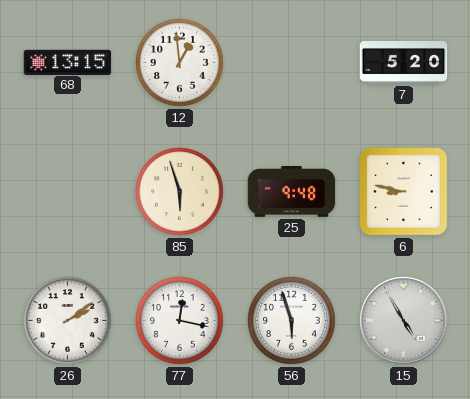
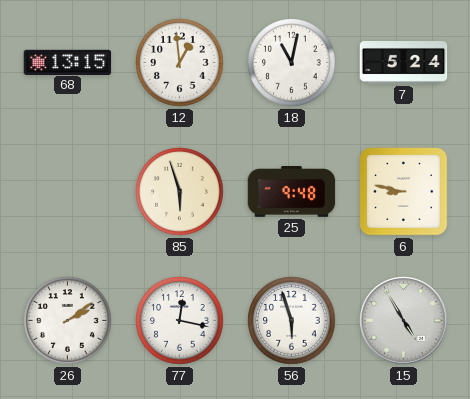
18: none -> 11:02 (292, 63)
7: 5:20 -> 5:24 (404, 63)
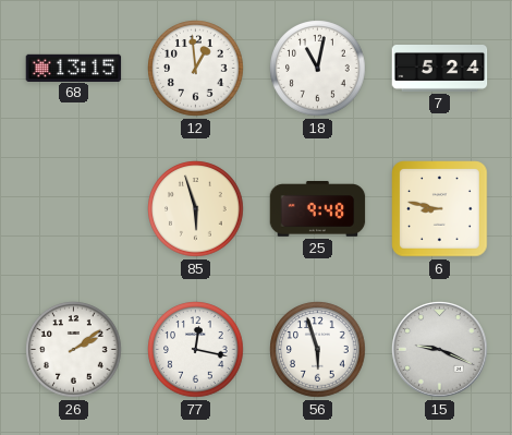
15: 4:55 -> 9:19 (440, 350)
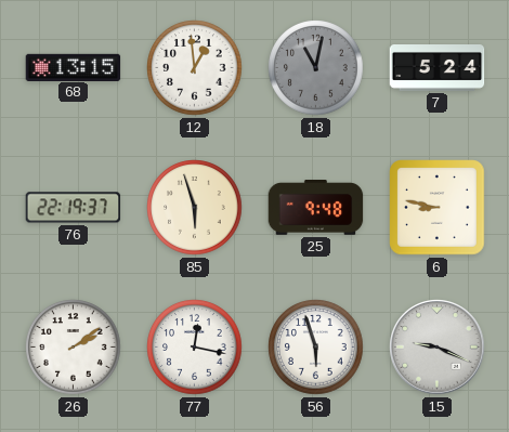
18 dial: white -> grey (316, 68)
76: none -> 22:19 (74, 208)
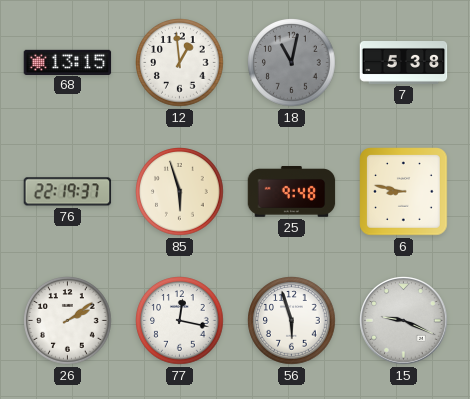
7: 5:24 -> 5:38 (404, 63)
